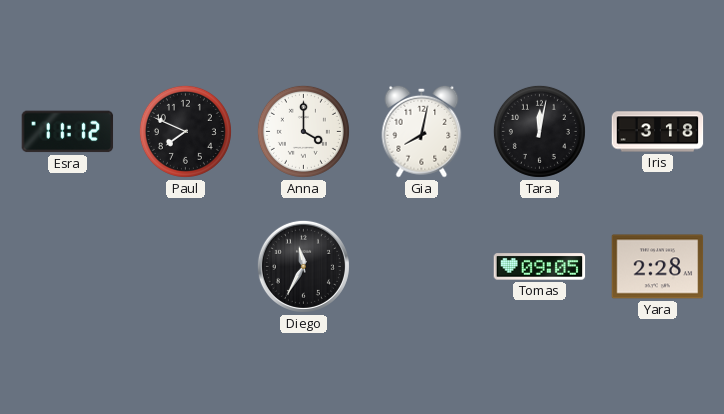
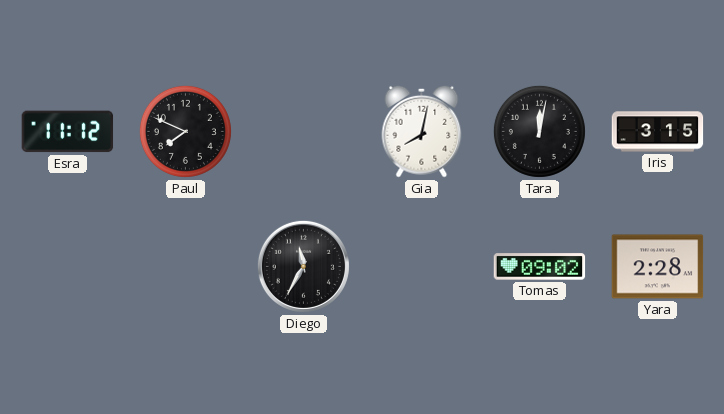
Anna: 4:00 -> none (303, 131)
Iris: 3:18 -> 3:15 (658, 132)
Tomas: 09:05 -> 09:02 (540, 267)
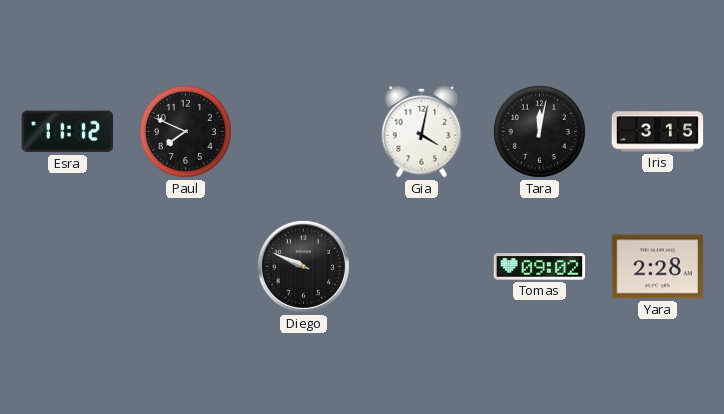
Gia: 8:02 -> 4:02 (422, 131)
Diego: 11:35 -> 9:49 (303, 266)
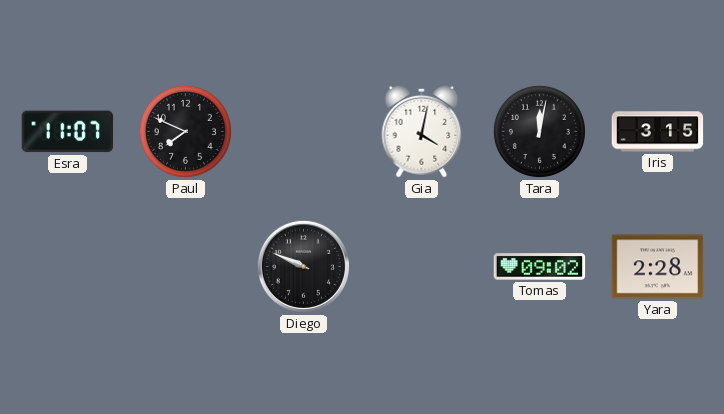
Esra: 11:12 -> 11:07 (68, 132)
